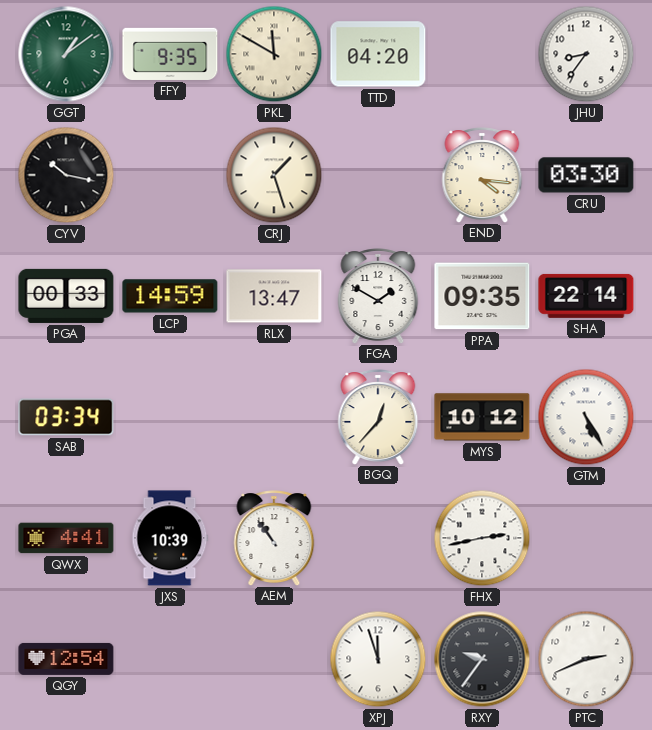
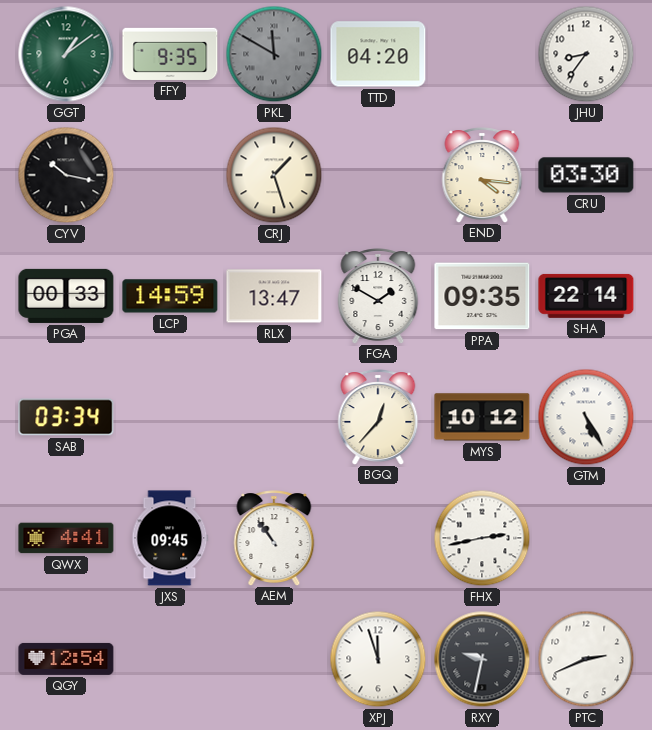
PKL dial: cream -> grey (274, 54)
JXS: 10:39 -> 09:45 (170, 538)
RXY: 9:36 -> 9:32 (482, 659)
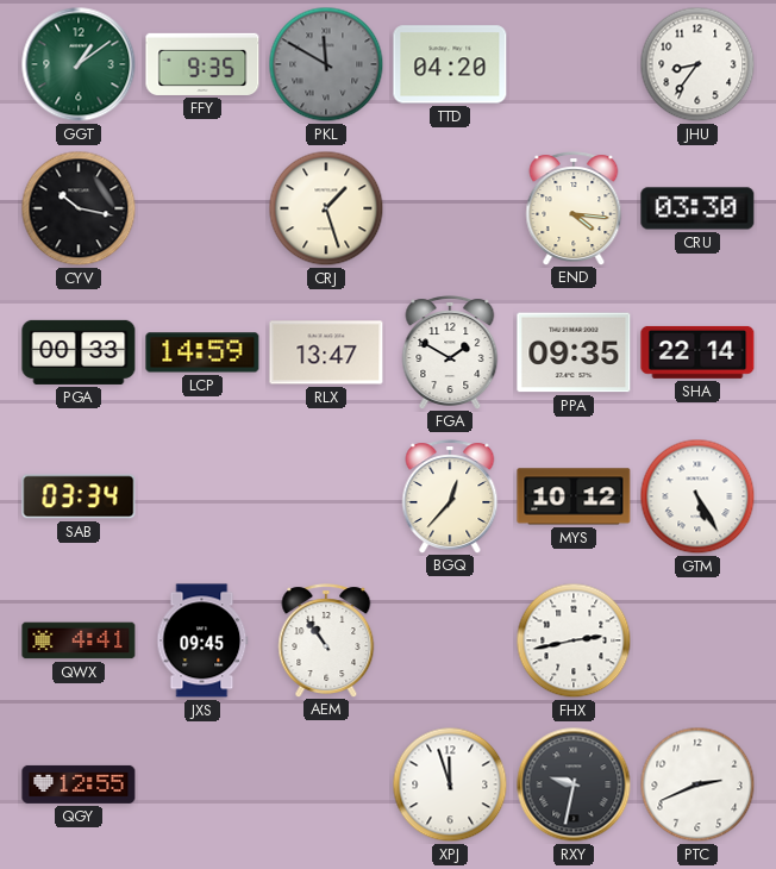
QGY: 12:54 -> 12:55 (79, 784)
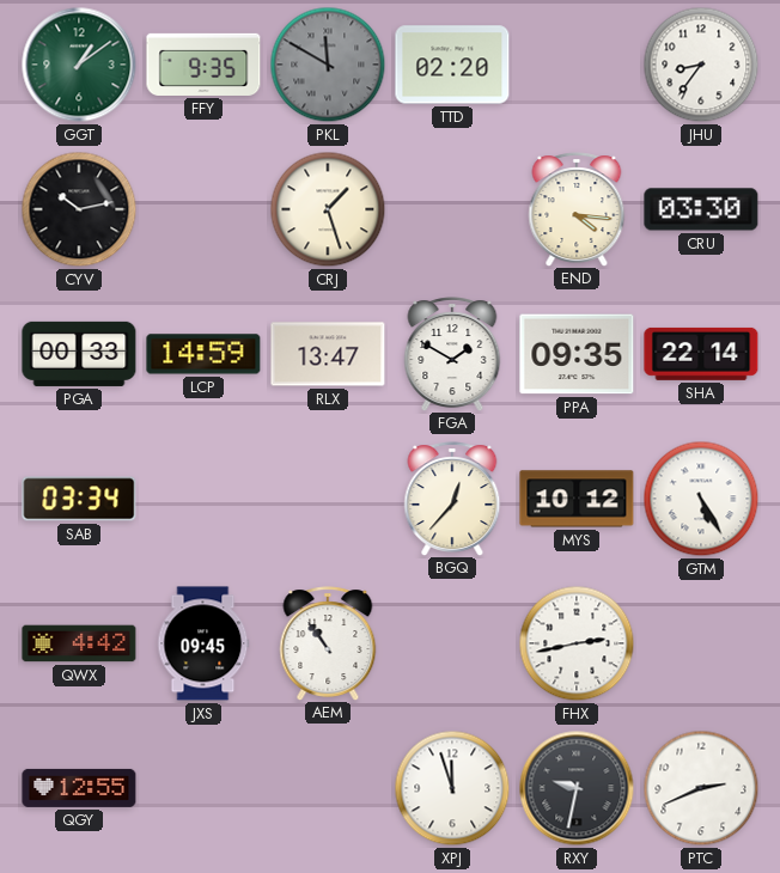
TTD: 04:20 -> 02:20 (452, 65)
CYV: 10:17 -> 10:13 (79, 209)
QWX: 4:41 -> 4:42 (79, 643)
